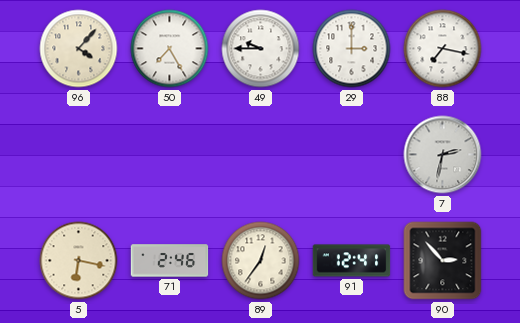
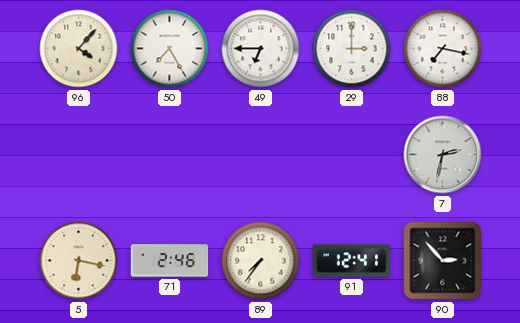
49: 9:45 -> 6:45 (261, 49)
89: 12:36 -> 7:36 (261, 261)
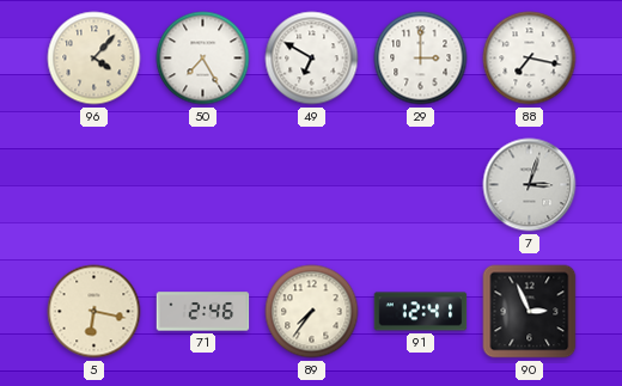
49: 6:45 -> 6:50 (312, 59)
7: 2:32 -> 3:03 (530, 185)
90: 2:53 -> 2:56 (530, 312)
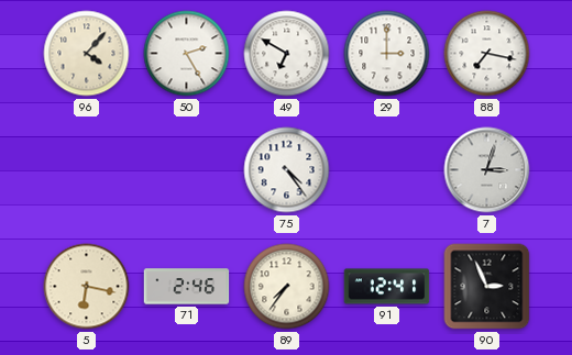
50: 7:25 -> 2:25 (187, 54)
75: none -> 4:24 (287, 170)
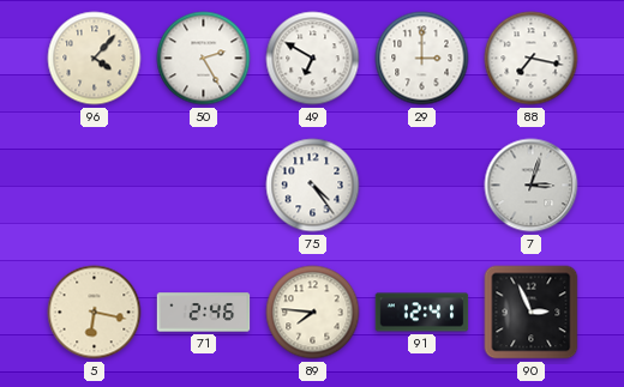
89: 7:36 -> 7:46 (313, 313)
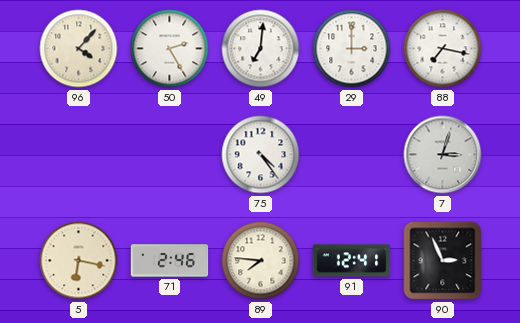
49: 6:50 -> 7:01 (261, 49)
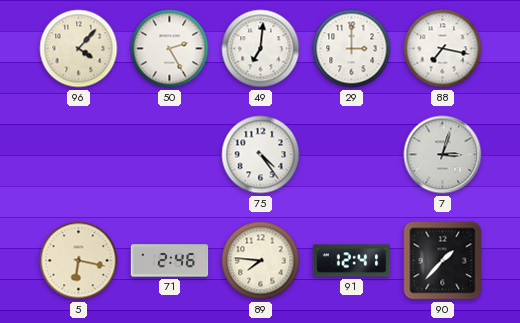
90: 2:56 -> 1:37 (443, 261)
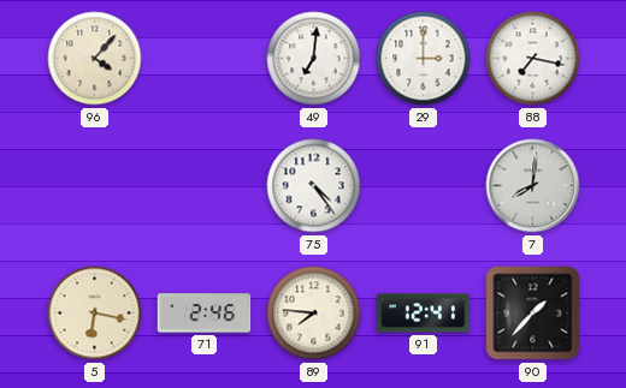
50: 2:25 -> none (170, 49)
7: 3:03 -> 8:01 (533, 186)
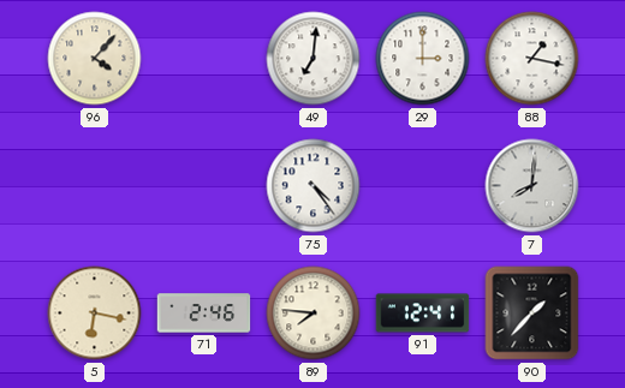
88: 7:17 -> 1:17 (532, 59)
